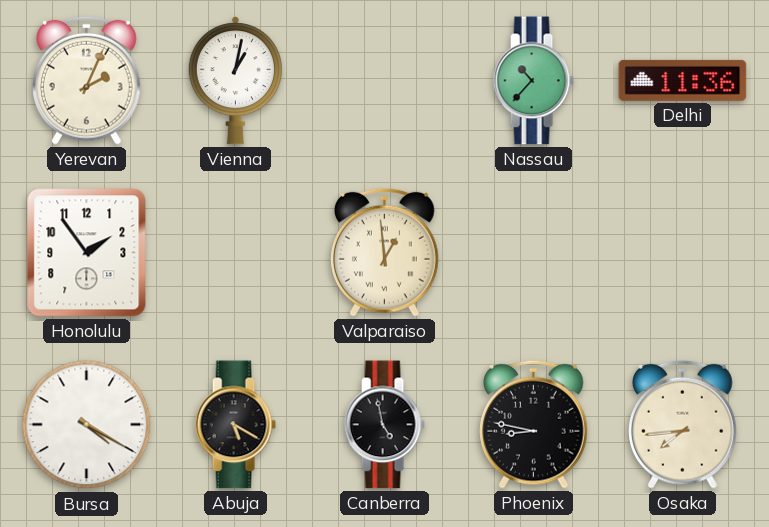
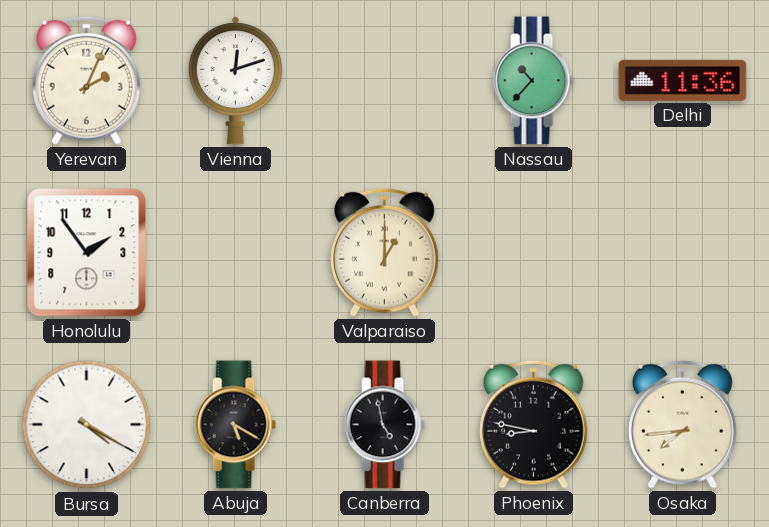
Vienna: 1:02 -> 12:12 (235, 81)
Valparaiso: 12:59 -> 1:00 (385, 252)
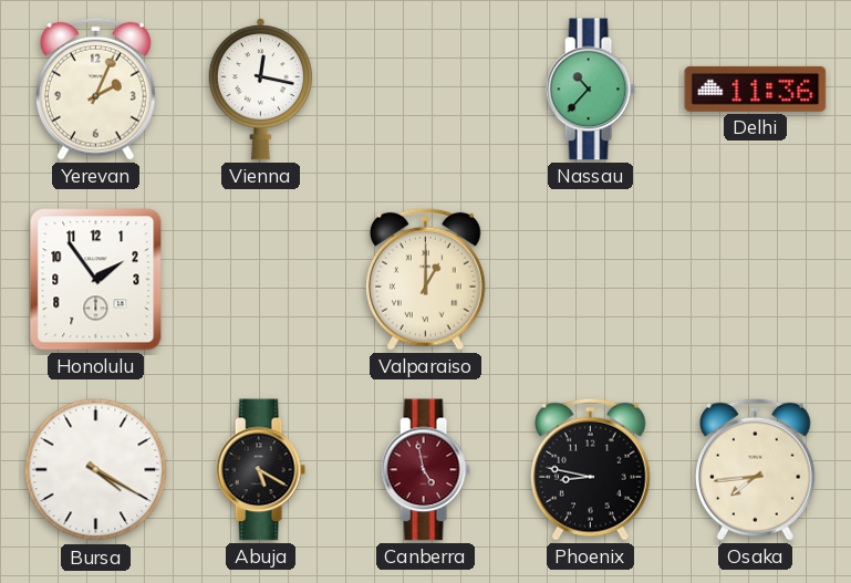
Vienna: 12:12 -> 12:17 (260, 90)
Canberra dial: black -> burgundy (425, 470)
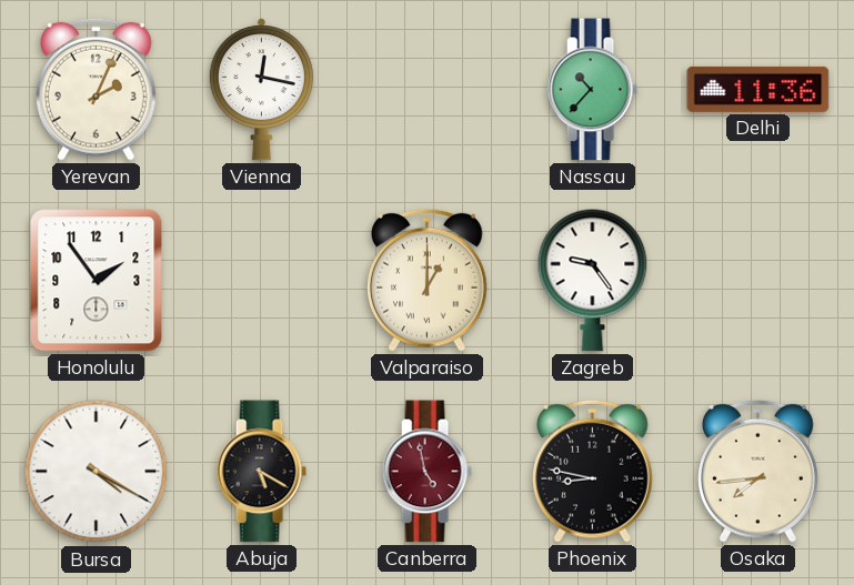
Zagreb: none -> 9:24 (593, 280)
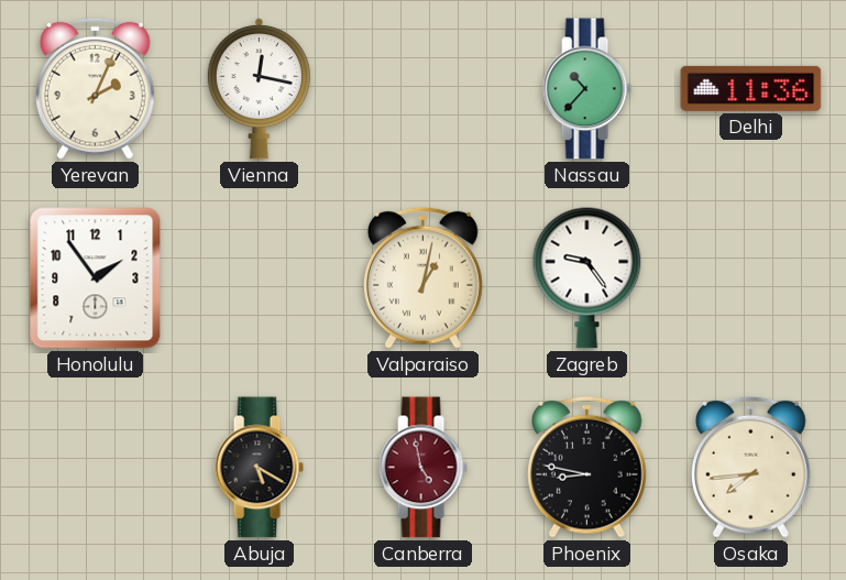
Valparaiso: 1:00 -> 1:02 (424, 277)
Bursa: 4:20 -> none (97, 472)
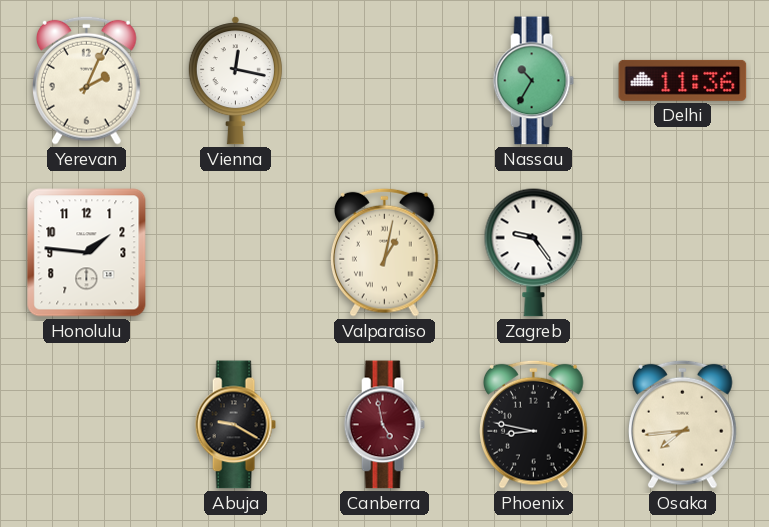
Nassau: 10:37 -> 10:35 (533, 81)
Honolulu: 1:54 -> 1:46 (87, 253)
Abuja: 5:20 -> 9:20 (235, 425)
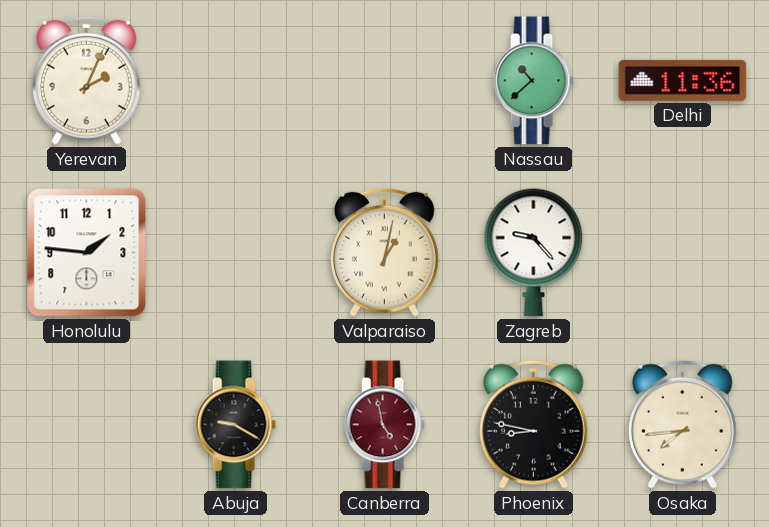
Vienna: 12:17 -> none (235, 81)
Nassau: 10:35 -> 10:38 (533, 81)
Zagreb: 9:24 -> 9:23 (534, 252)
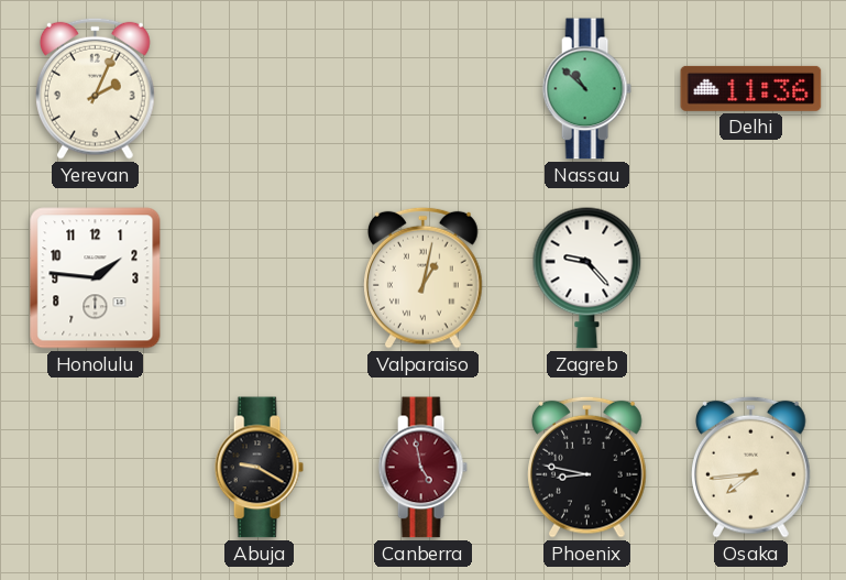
Nassau: 10:38 -> 10:52 (586, 89)
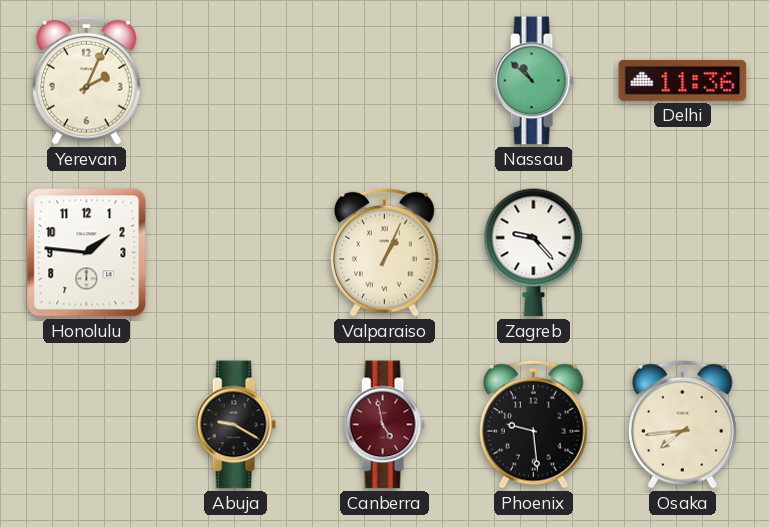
Valparaiso: 1:02 -> 1:04 (385, 252)
Phoenix: 8:47 -> 9:29 (534, 424)
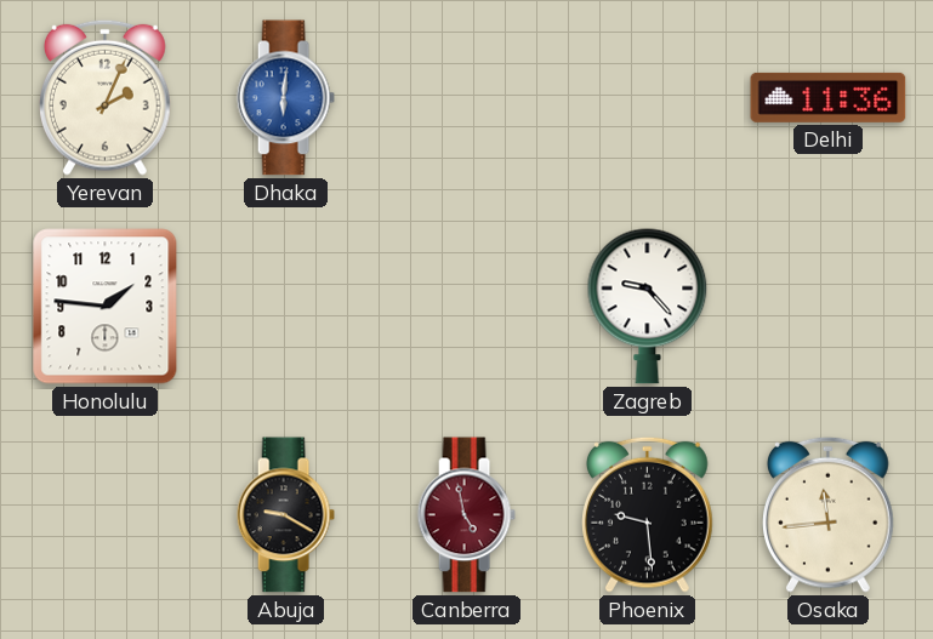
Dhaka: none -> 6:01 (285, 98)
Nassau: 10:52 -> none (533, 81)
Valparaiso: 1:04 -> none (385, 252)
Osaka: 7:44 -> 11:44 (829, 514)
